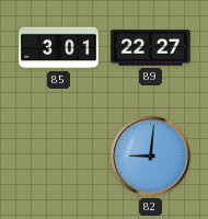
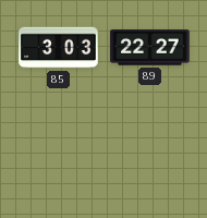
85: 3:01 -> 3:03 (59, 48)
82: 9:01 -> none (151, 157)
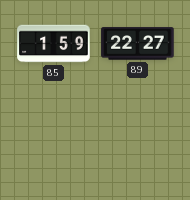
85: 3:03 -> 1:59 (54, 44)
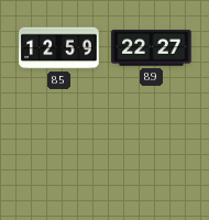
85: 1:59 -> 12:59 (59, 48)
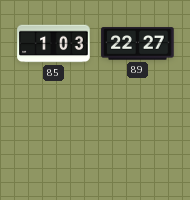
85: 12:59 -> 1:03 (54, 44)
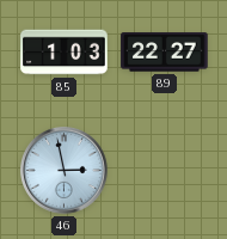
46: none -> 2:58 (65, 171)
